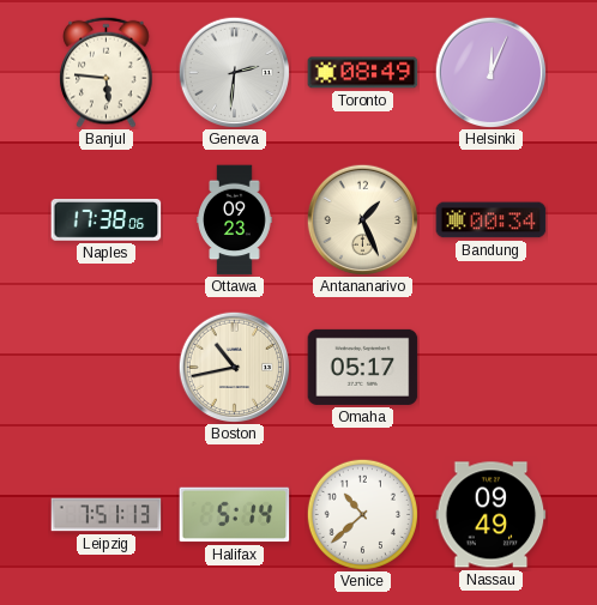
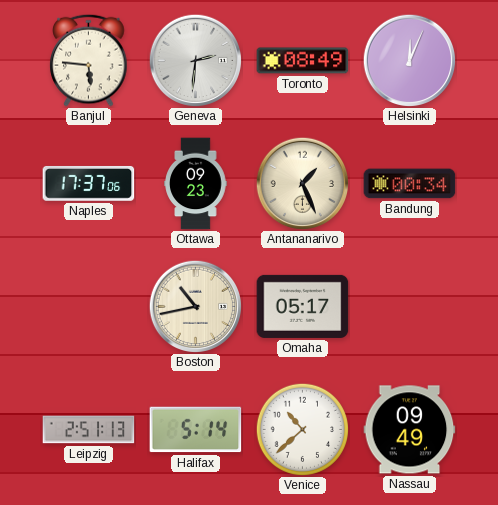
Naples: 17:38 -> 17:37 (89, 184)
Leipzig: 7:51 -> 2:51 (89, 430)
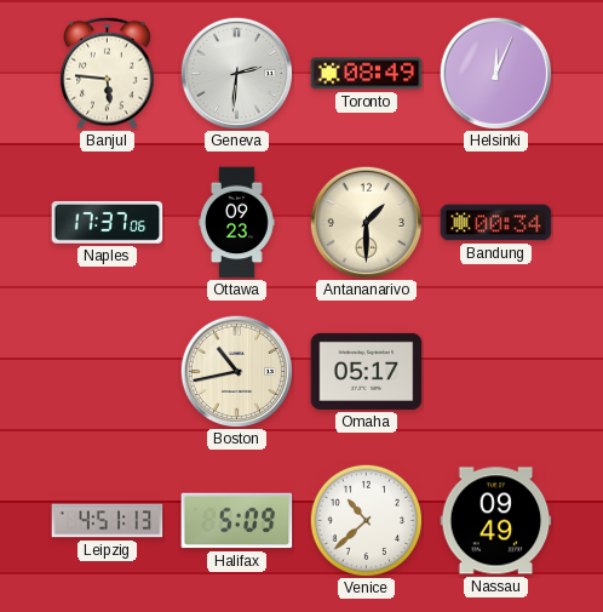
Antananarivo: 1:26 -> 1:30 (366, 222)
Leipzig: 2:51 -> 4:51 (108, 521)
Halifax: 5:14 -> 5:09 (237, 521)
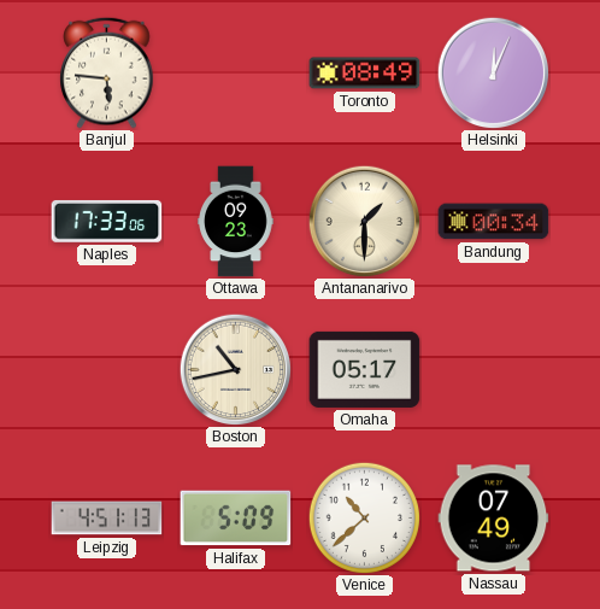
Geneva: 2:31 -> none (236, 73)
Naples: 17:37 -> 17:33 (107, 222)
Nassau: 09:49 -> 07:49 (494, 519)
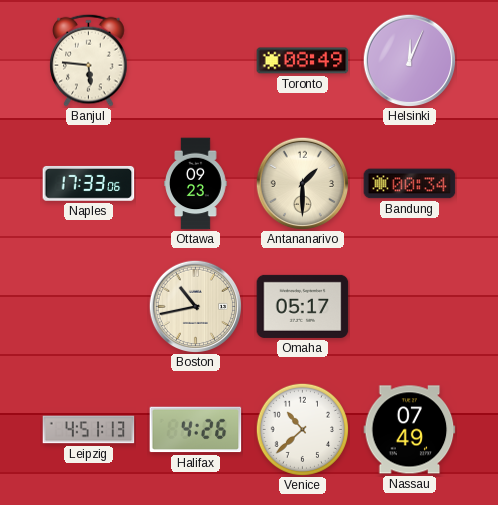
Halifax: 5:09 -> 4:26 (196, 430)
